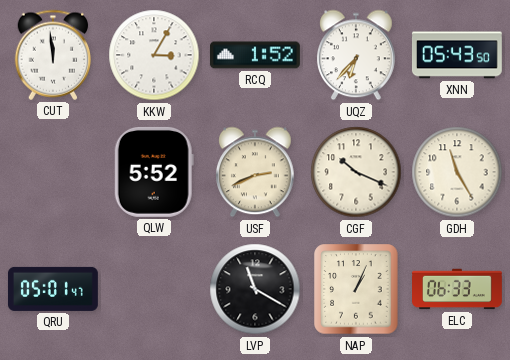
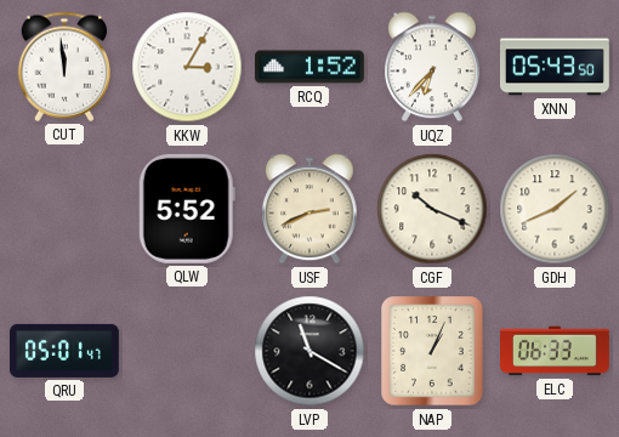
GDH: 11:25 -> 1:41 (555, 209)
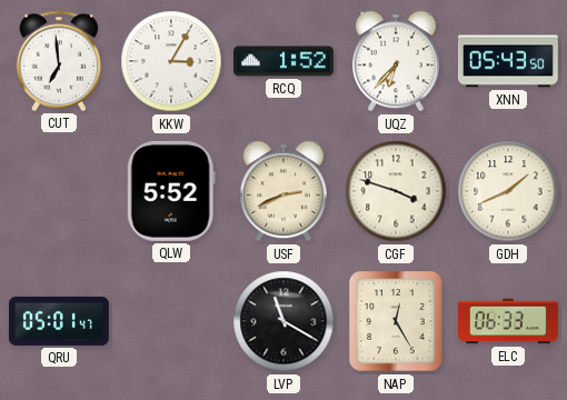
CUT: 11:59 -> 6:59 (59, 61)
CGF: 10:19 -> 3:48 (396, 191)
NAP: 1:04 -> 12:25 (396, 321)
